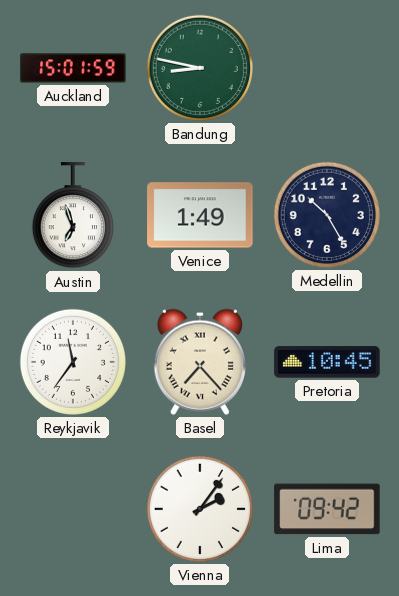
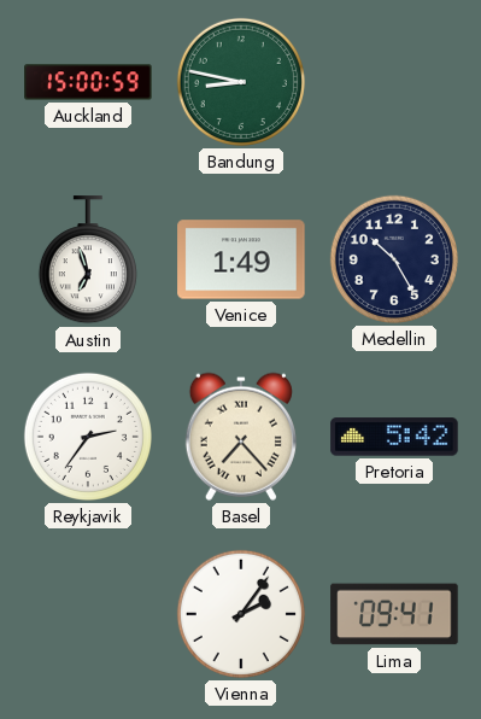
Auckland: 15:01 -> 15:00 (88, 82)
Reykjavik: 11:36 -> 2:36 (88, 437)
Pretoria: 10:45 -> 5:42 (394, 437)
Lima: 09:42 -> 09:41 (394, 614)
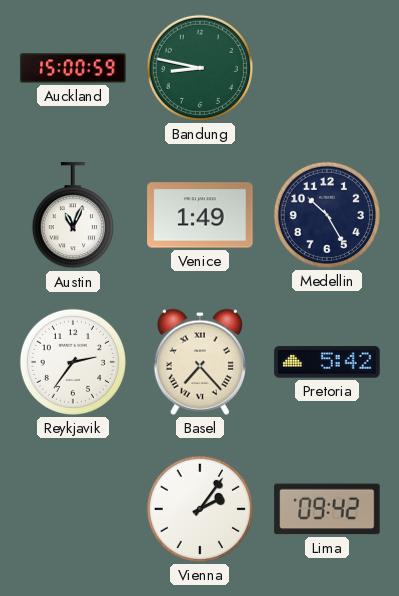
Austin: 6:57 -> 11:04 (73, 216)
Lima: 09:41 -> 09:42 (327, 509)
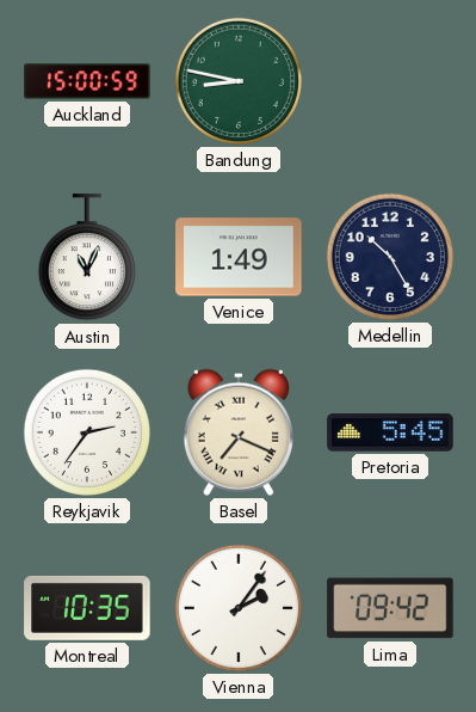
Basel: 7:23 -> 7:19 (239, 432)
Pretoria: 5:42 -> 5:45 (390, 432)
Montreal: none -> 10:35 (87, 608)
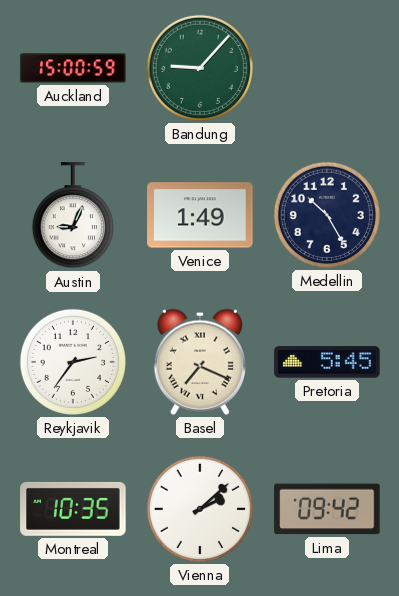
Bandung: 8:47 -> 9:07 (200, 68)
Austin: 11:04 -> 9:04 (73, 216)
Vienna: 2:06 -> 2:08 (200, 509)
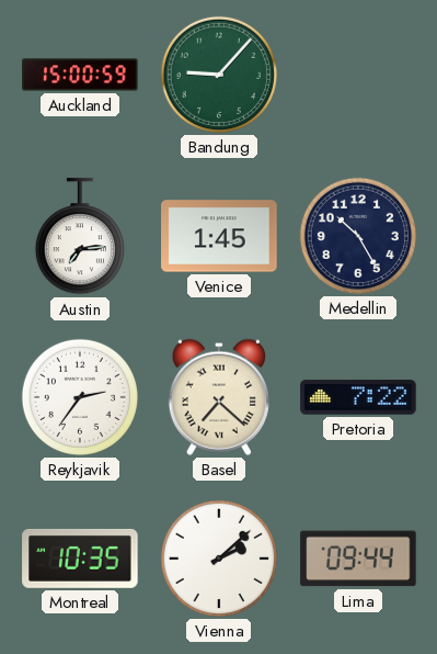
Austin: 9:04 -> 7:14 (80, 237)
Venice: 1:49 -> 1:45 (219, 236)
Basel: 7:19 -> 7:22 (219, 397)
Pretoria: 5:45 -> 7:22 (358, 397)
Lima: 09:42 -> 09:44 (358, 559)
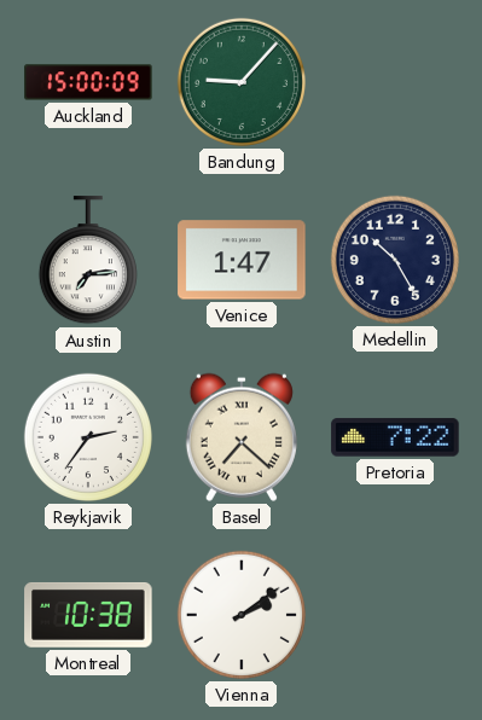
Auckland: 15:00:59 -> 15:00:09 (88, 82)
Venice: 1:45 -> 1:47 (242, 260)
Montreal: 10:35 -> 10:38 (88, 615)
Vienna: 2:08 -> 2:09 (242, 615)
Lima: 09:44 -> none (358, 559)
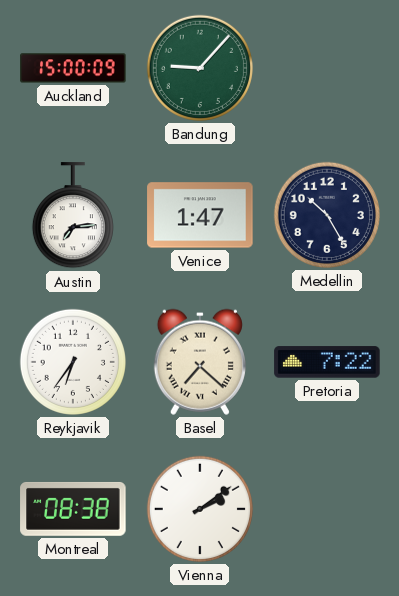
Reykjavik: 2:36 -> 6:36 (73, 362)
Montreal: 10:38 -> 08:38 (73, 509)
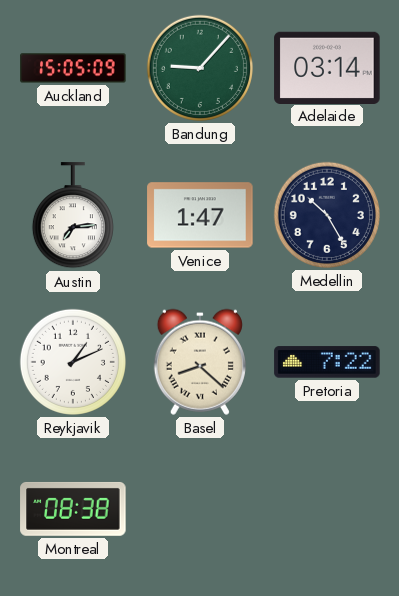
Auckland: 15:00 -> 15:05 (73, 68)
Adelaide: none -> 03:14 (327, 67)
Reykjavik: 6:36 -> 1:11 (73, 362)
Basel: 7:22 -> 8:22 (200, 362)
Vienna: 2:09 -> none (200, 509)
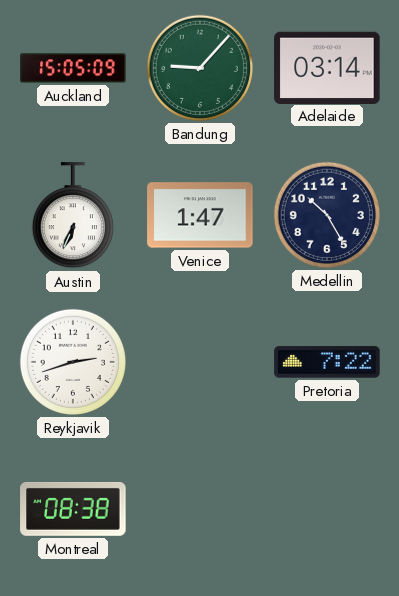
Austin: 7:14 -> 6:34 (73, 216)
Reykjavik: 1:11 -> 2:42 (73, 362)
Basel: 8:22 -> none (200, 362)
